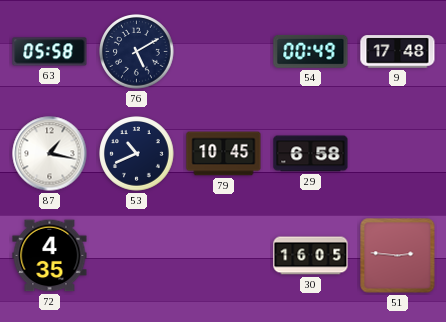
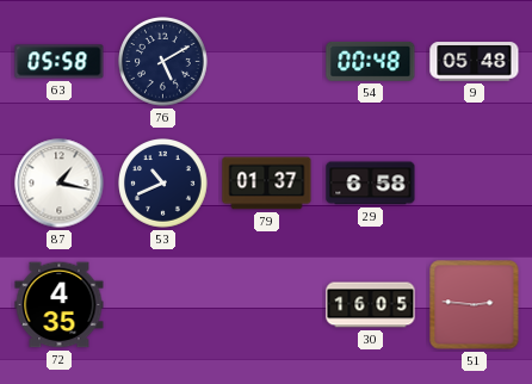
54: 00:49 -> 00:48 (371, 61)
9: 17:48 -> 05:48 (475, 62)
79: 10:45 -> 01:37 (267, 184)
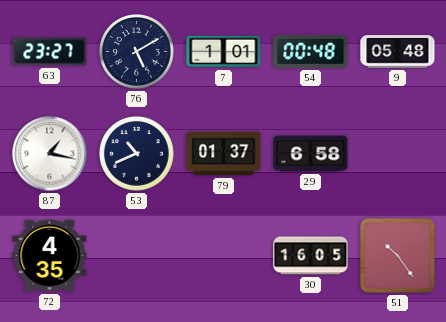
63: 05:58 -> 23:27 (50, 52)
7: none -> 1:01 (224, 52)
51: 2:46 -> 10:24 (398, 256)
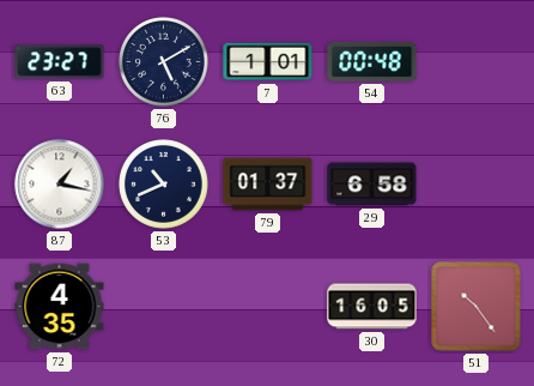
9: 05:48 -> none (398, 52)
